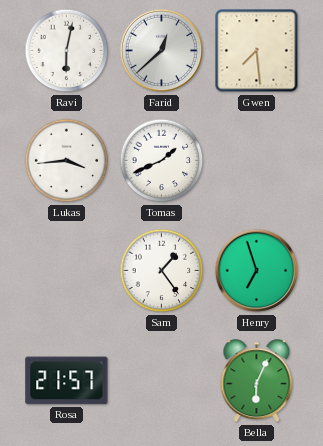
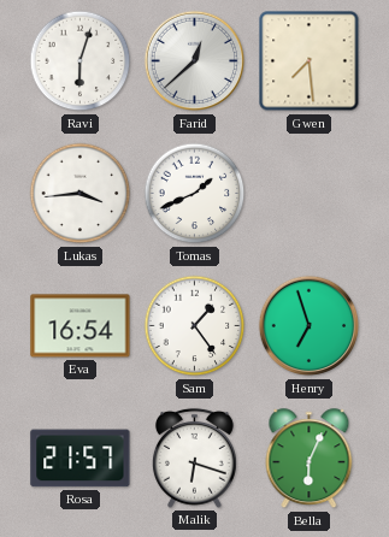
Ravi: 6:02 -> 6:03 (81, 61)
Eva: none -> 16:54 (81, 326)
Malik: none -> 6:18 (194, 458)
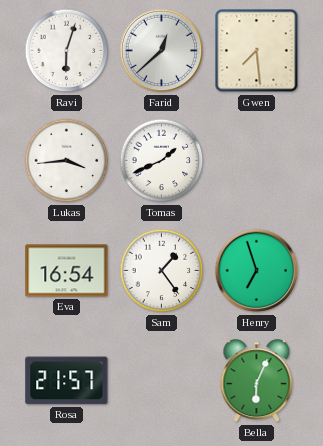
Malik: 6:18 -> none (194, 458)
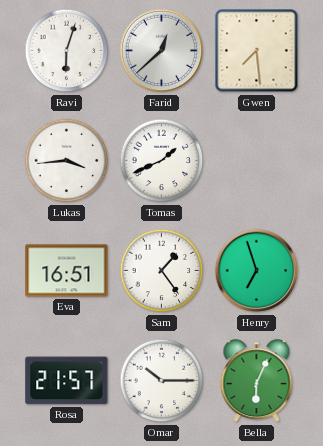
Eva: 16:54 -> 16:51 (67, 271)
Omar: none -> 10:15 (162, 381)
